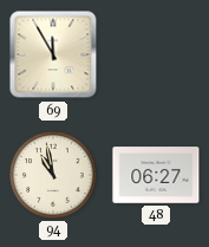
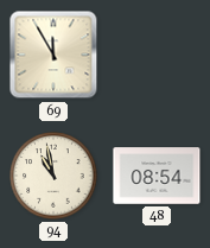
48: 06:27 -> 08:54 (157, 176)
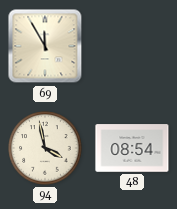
94: 10:58 -> 3:58 (45, 148)
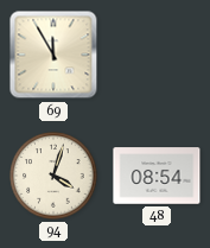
94: 3:58 -> 4:03 (53, 176)
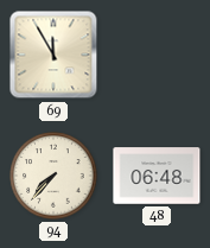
94: 4:03 -> 7:37 (53, 176)
48: 08:54 -> 06:48 (157, 176)
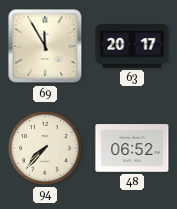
63: none -> 20:17 (132, 46)
48: 06:48 -> 06:52 (132, 148)
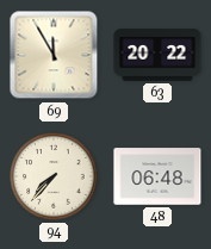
63: 20:17 -> 20:22 (157, 55)
48: 06:52 -> 06:48 (157, 176)
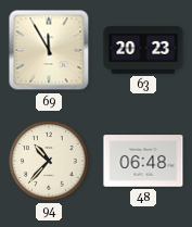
63: 20:22 -> 20:23 (143, 50)
94: 7:37 -> 10:37 (49, 161)
